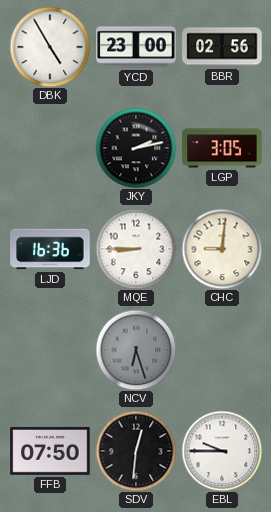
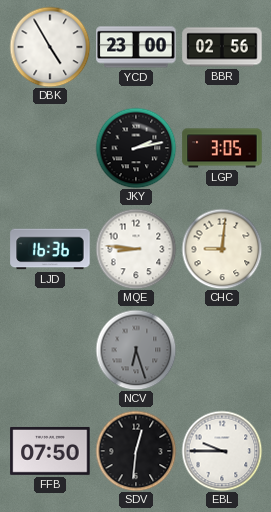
MQE: 8:45 -> 8:46 (136, 249)
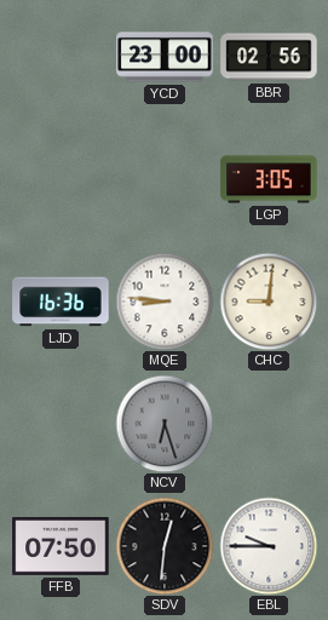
DBK: 4:55 -> none (50, 47)
JKY: 2:13 -> none (136, 148)
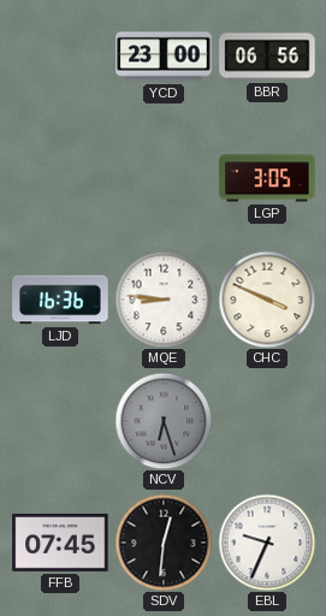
BBR: 02:56 -> 06:56 (267, 57)
CHC: 9:01 -> 3:49 (267, 300)
FFB: 07:50 -> 07:45 (60, 543)
EBL: 9:45 -> 9:34 (267, 543)
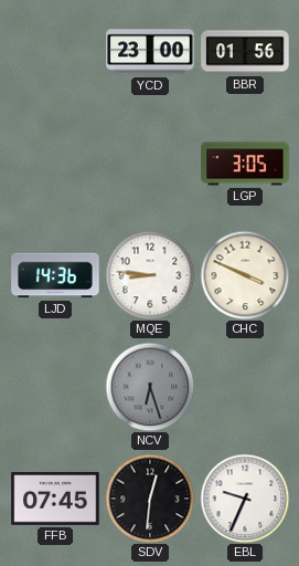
BBR: 06:56 -> 01:56 (245, 52)
LJD: 16:36 -> 14:36 (55, 275)
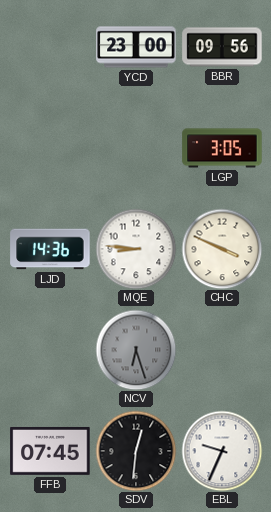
BBR: 01:56 -> 09:56 (222, 47)
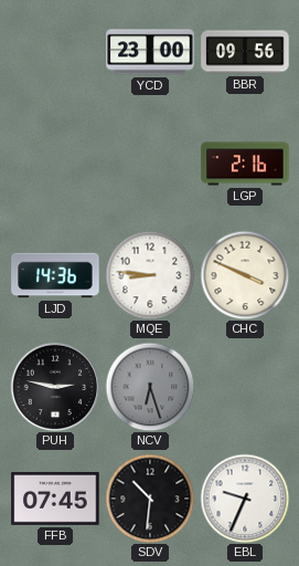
LGP: 3:05 -> 2:16 (245, 164)
PUH: none -> 2:47 (55, 387)
SDV: 12:31 -> 10:31 (150, 499)
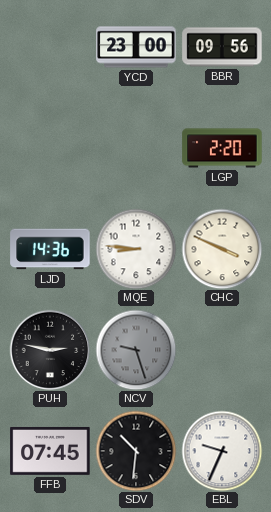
LGP: 2:16 -> 2:20 (222, 148)
NCV: 6:27 -> 9:27 (136, 350)
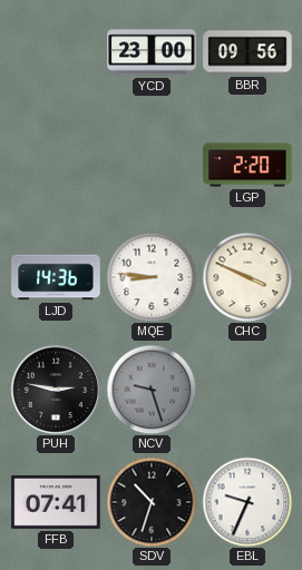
FFB: 07:45 -> 07:41 (56, 502)
SDV: 10:31 -> 10:33 (152, 502)
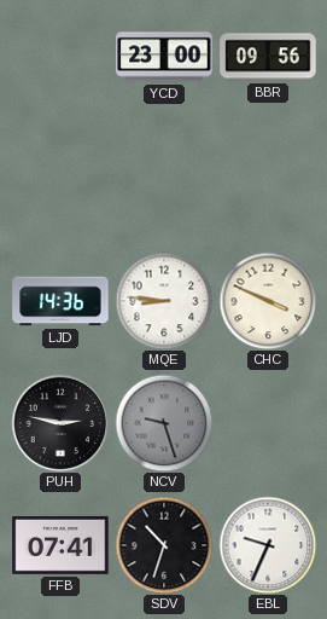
LGP: 2:20 -> none (247, 165)
